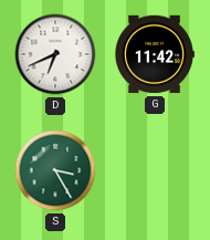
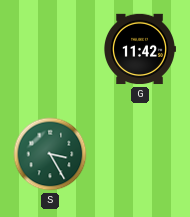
D: 6:41 -> none (55, 54)
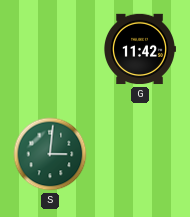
S: 3:25 -> 3:01 (50, 154)
